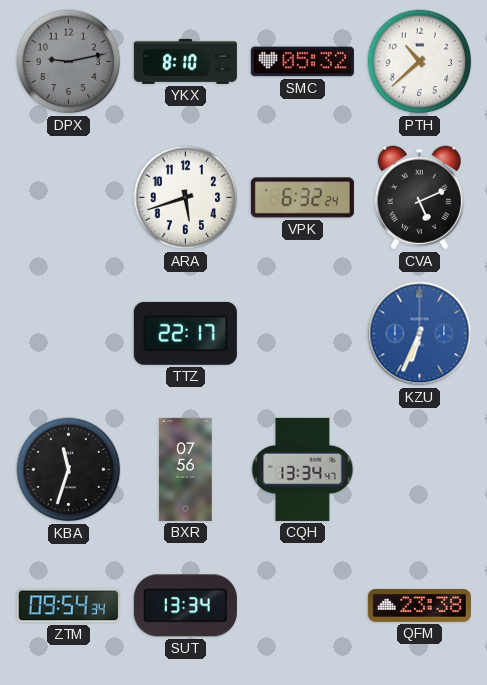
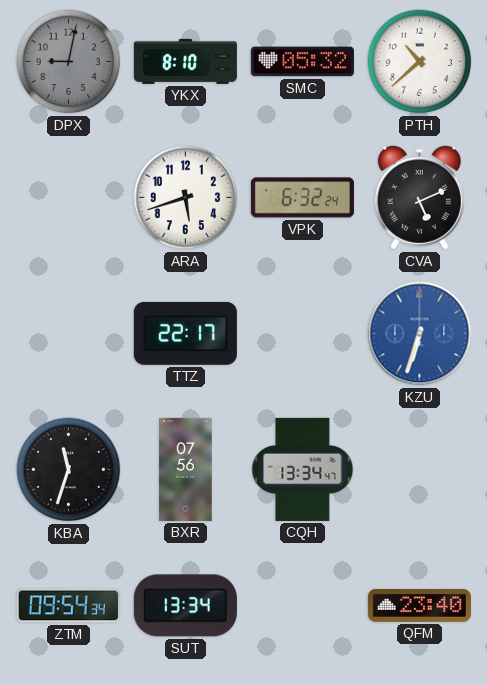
DPX: 9:13 -> 9:02 (69, 62)
KZU: 6:34 -> 6:33 (420, 334)
QFM: 23:38 -> 23:40 (419, 605)
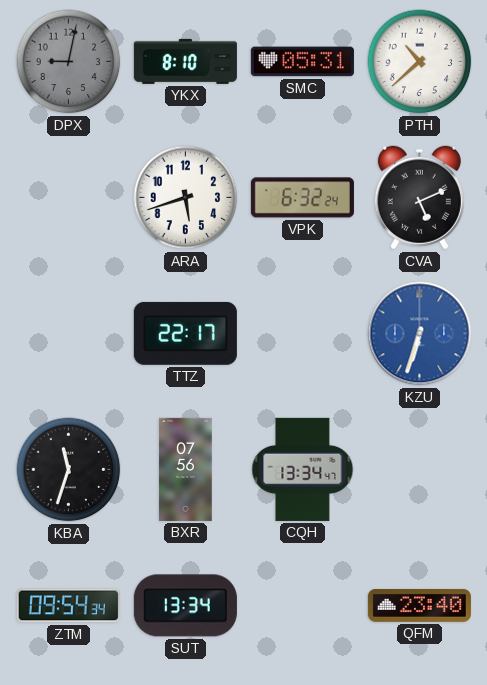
SMC: 05:32 -> 05:31 (302, 62)
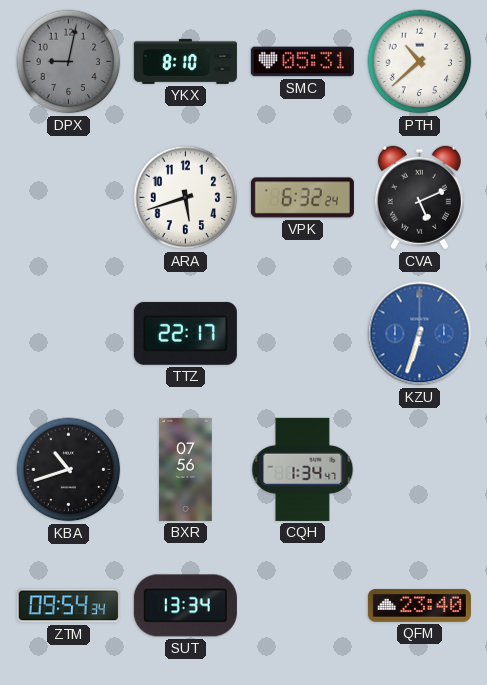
KBA: 11:33 -> 10:42 (69, 470)
CQH: 13:34 -> 1:34 (303, 469)
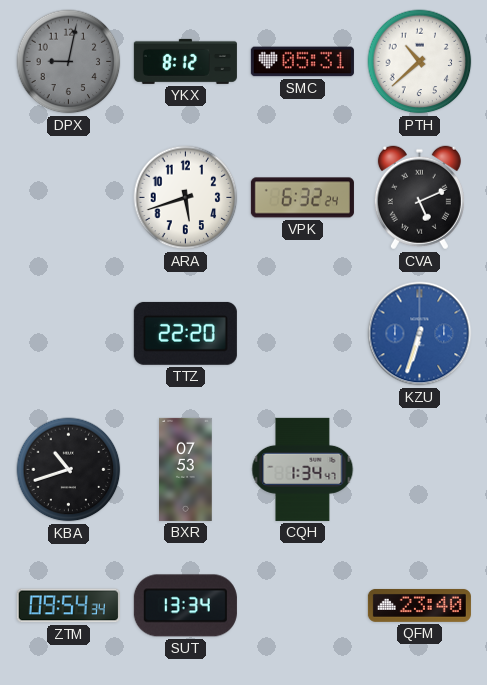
YKX: 8:10 -> 8:12 (185, 61)
TTZ: 22:17 -> 22:20 (185, 333)
BXR: 07:56 -> 07:53 (186, 469)
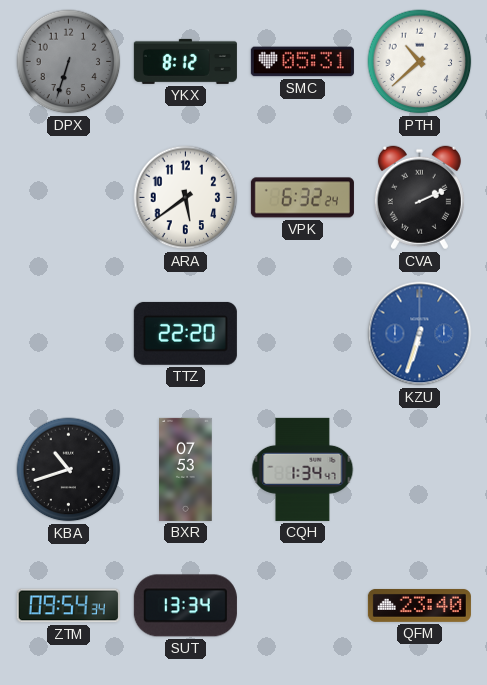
DPX: 9:02 -> 6:33 (69, 62)
ARA: 5:42 -> 5:39 (186, 198)
CVA: 5:11 -> 2:11 (419, 198)
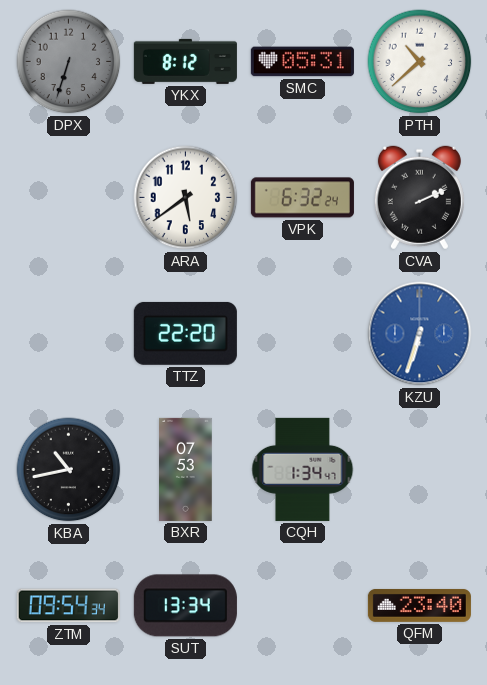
KBA: 10:42 -> 10:43 (69, 470)
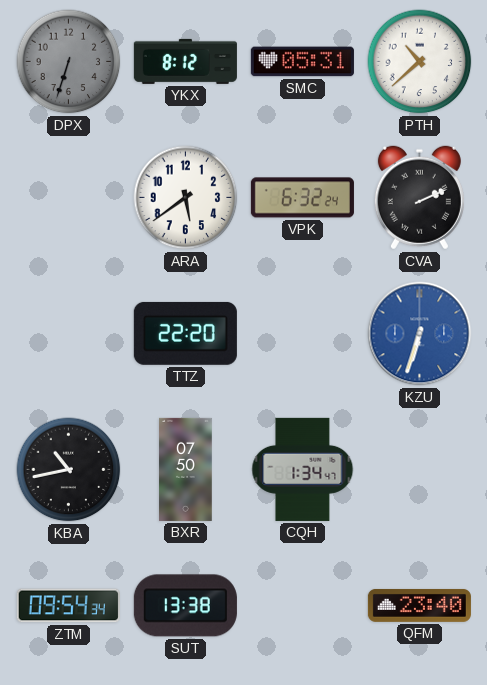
BXR: 07:53 -> 07:50 (186, 469)
SUT: 13:34 -> 13:38 (185, 606)
